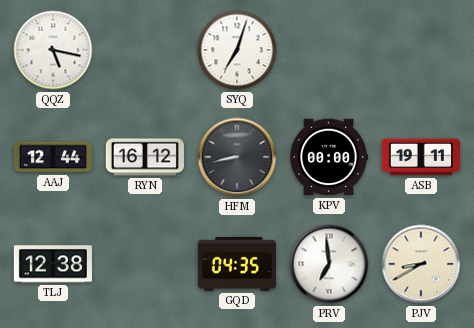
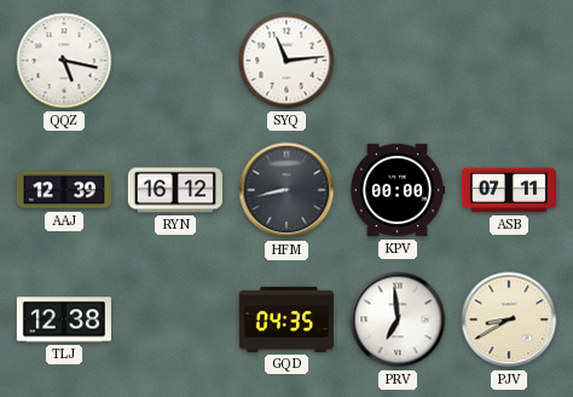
SYQ: 7:03 -> 11:14 (286, 61)
AAJ: 12:44 -> 12:39 (64, 190)
ASB: 19:11 -> 07:11 (509, 190)
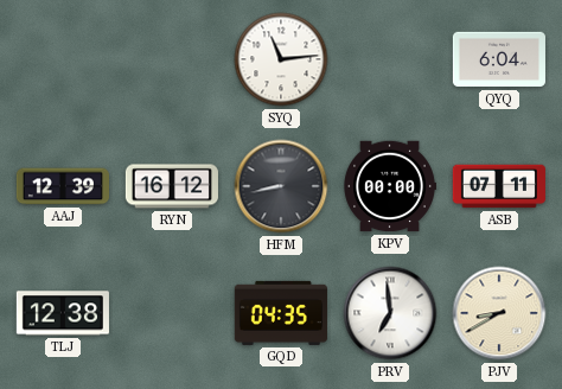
QQZ: 5:17 -> none (64, 61)
QYQ: none -> 6:04 (499, 59)
